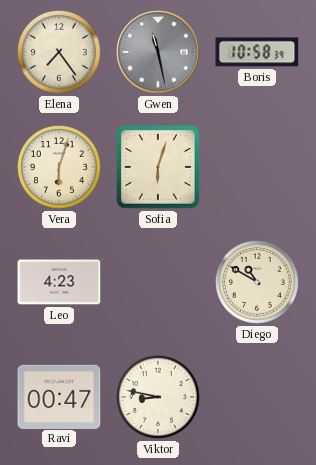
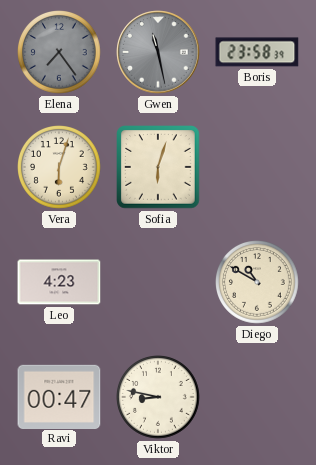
Elena dial: cream -> grey (60, 53)
Boris: 10:58 -> 23:58 (257, 52)
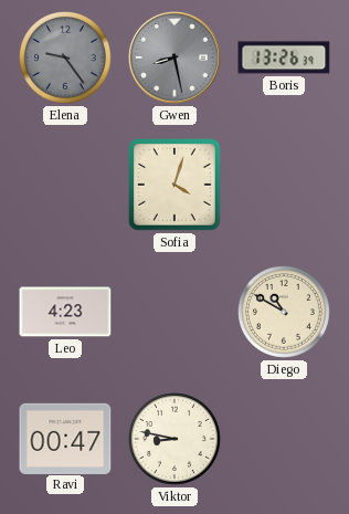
Elena: 7:24 -> 9:24 (66, 59)
Gwen: 11:28 -> 8:28 (174, 57)
Boris: 23:58 -> 13:26 (284, 57)
Vera: 6:03 -> none (60, 168)
Sofia: 6:03 -> 4:03 (176, 186)
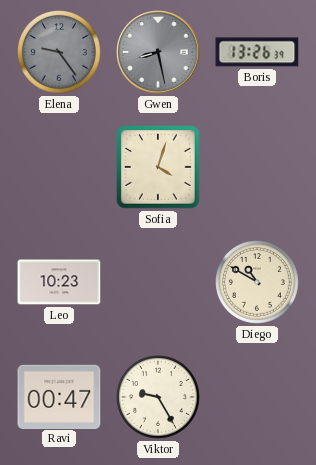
Leo: 4:23 -> 10:23 (59, 282)
Viktor: 8:47 -> 9:25 (159, 398)
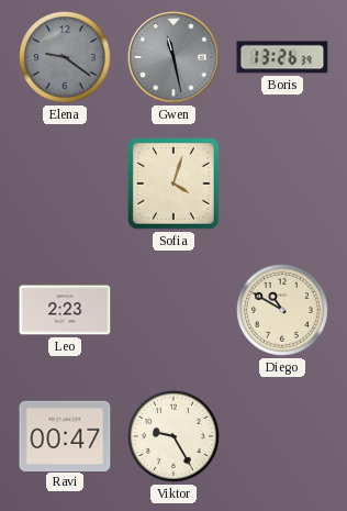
Elena: 9:24 -> 9:21 (66, 58)
Gwen: 8:28 -> 11:28 (173, 57)
Leo: 10:23 -> 2:23 (65, 310)
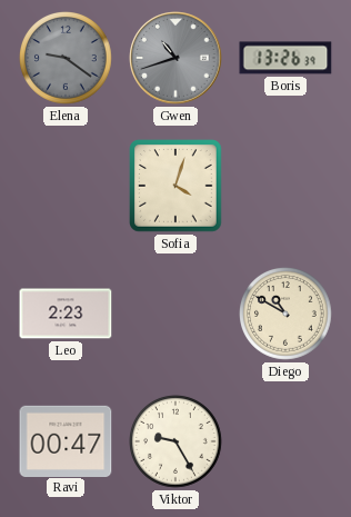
Gwen: 11:28 -> 10:42 (175, 58)
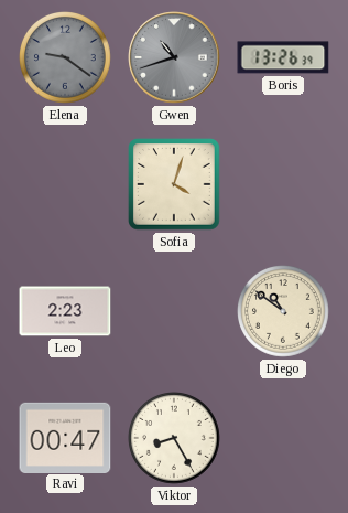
Diego: 10:50 -> 10:51 (284, 312)
Viktor: 9:25 -> 8:25 (175, 439)
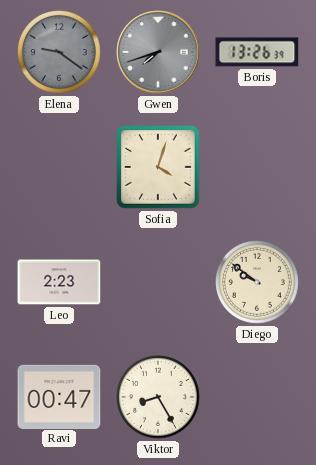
Gwen: 10:42 -> 7:42 (158, 52)
Diego: 10:51 -> 9:51 (258, 283)
